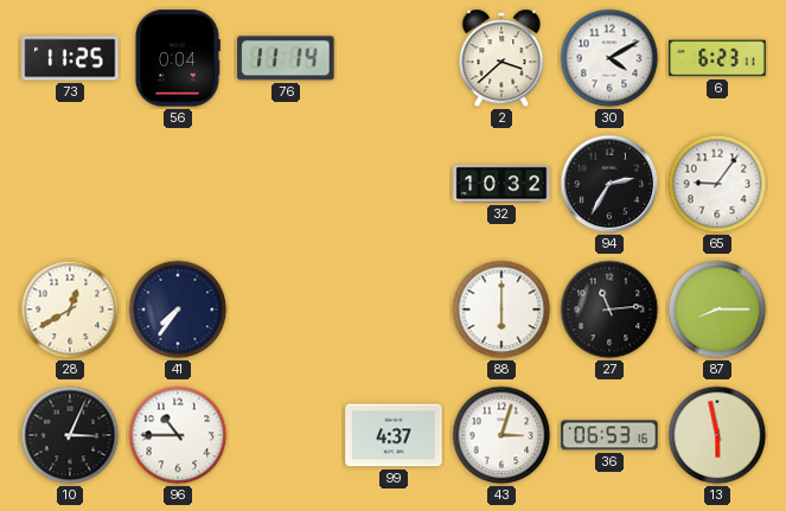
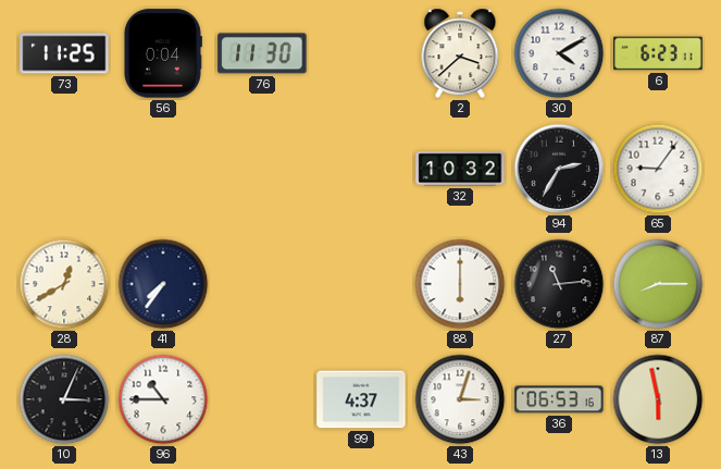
76: 11:14 -> 11:30 (262, 53)
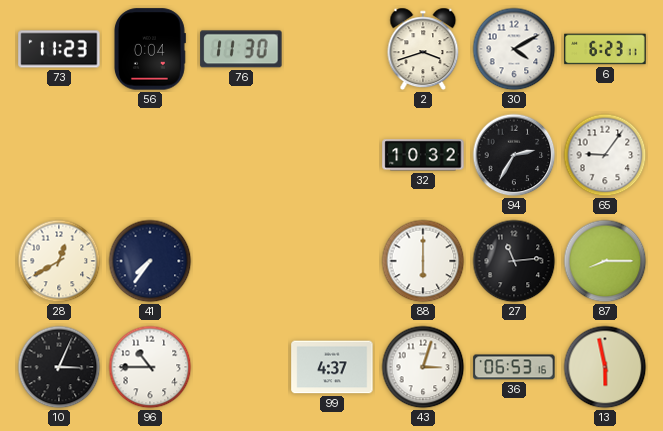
73: 11:25 -> 11:23 (59, 49)
2: 3:38 -> 3:42 (423, 49)
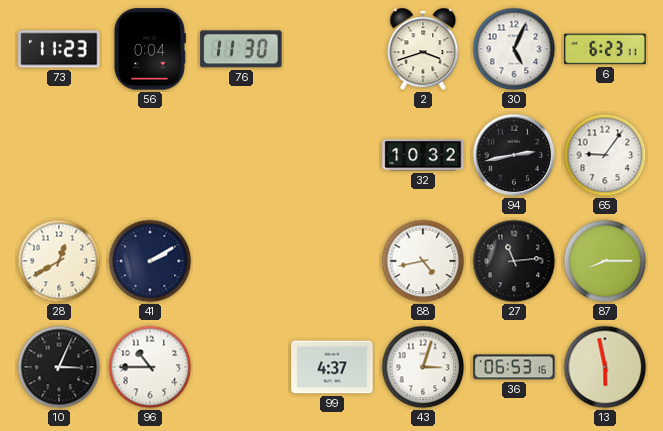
30: 4:10 -> 5:04 (514, 49)
94: 2:35 -> 2:43 (514, 155)
41: 7:36 -> 2:10 (150, 261)
88: 6:00 -> 4:43 (423, 261)
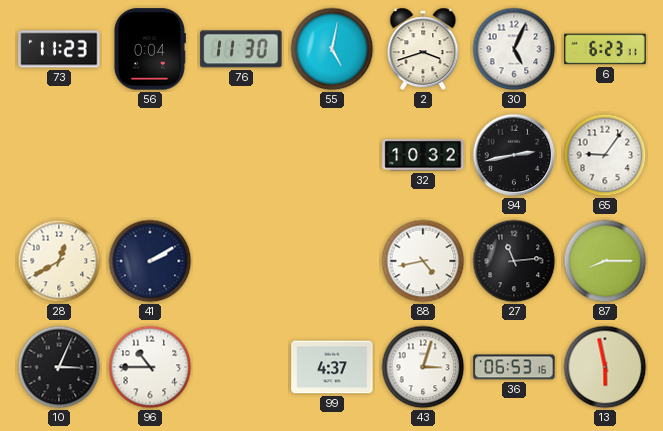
55: none -> 5:02 (332, 49)
